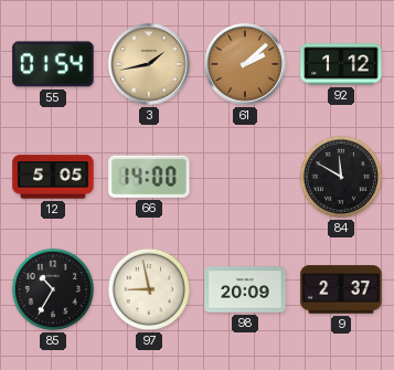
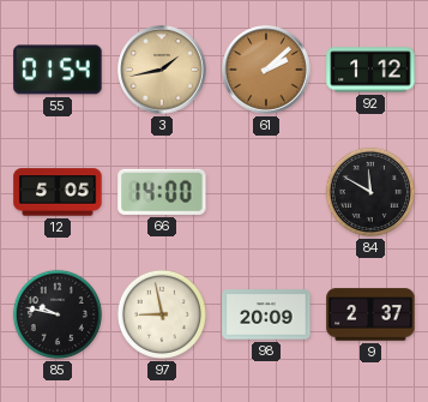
85: 10:35 -> 9:47 (58, 314)
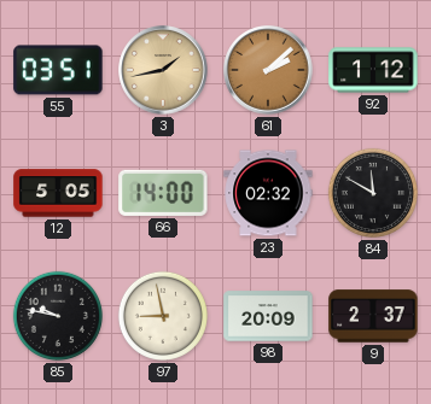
55: 01:54 -> 03:51 (58, 70)
23: none -> 02:32 (268, 193)
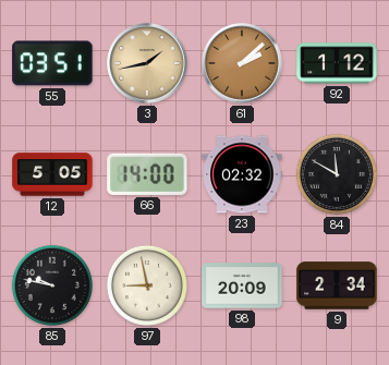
9: 2:37 -> 2:34 (337, 285)
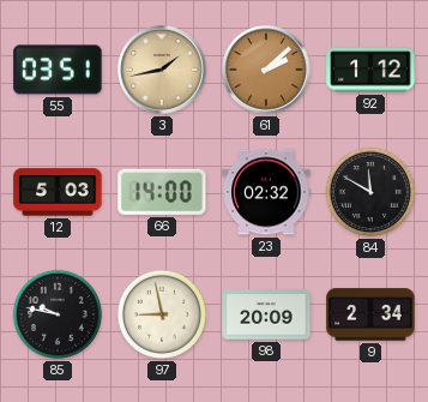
12: 5:05 -> 5:03 (58, 192)
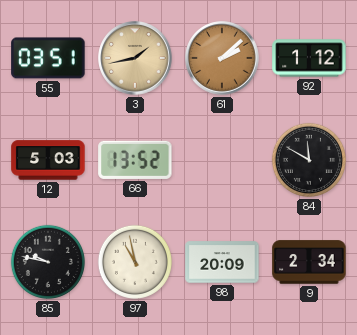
66: 14:00 -> 13:52 (135, 160)
23: 02:32 -> none (266, 192)
97: 8:58 -> 10:58 (135, 262)
